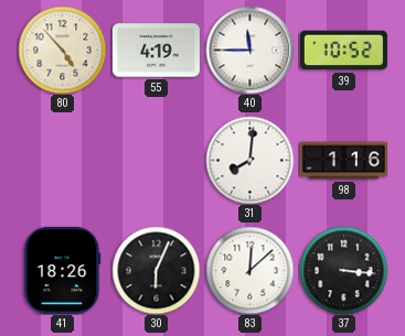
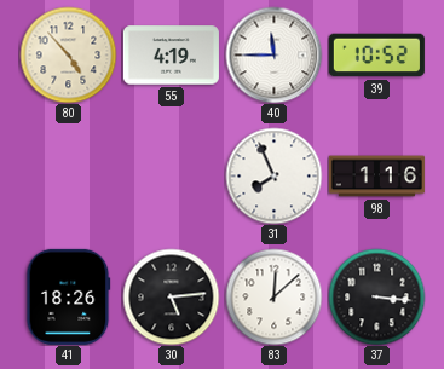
31: 8:01 -> 7:56 (273, 175)
30: 6:04 -> 5:14 (171, 296)
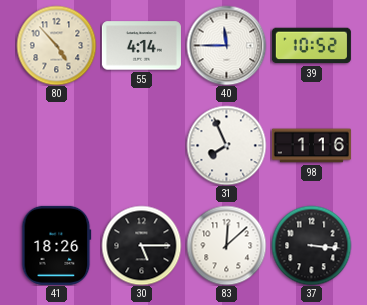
55: 4:19 -> 4:14 (141, 46)
30: 5:14 -> 5:15 (141, 245)
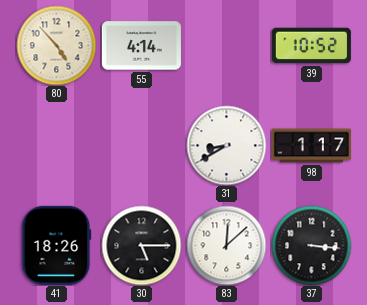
40: 11:45 -> none (226, 45)
31: 7:56 -> 8:40 (226, 145)
98: 1:16 -> 1:17 (311, 146)
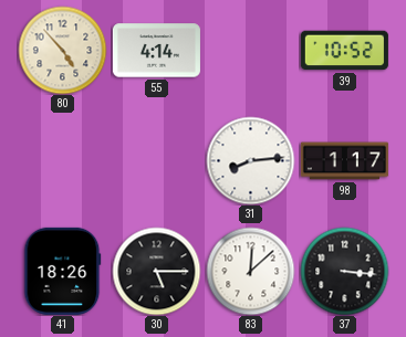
31: 8:40 -> 8:14 (250, 160)
